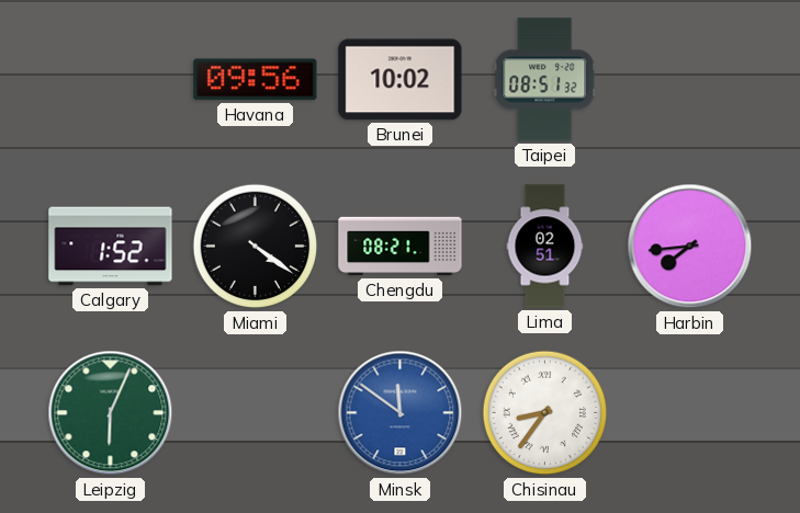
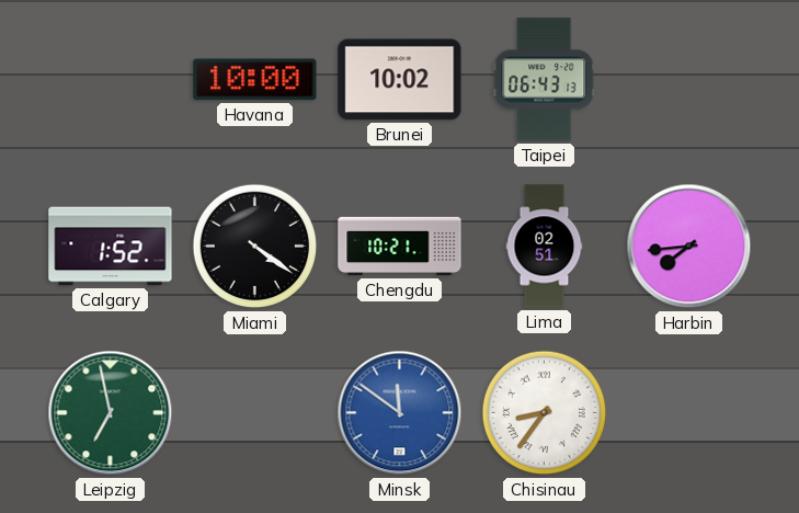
Havana: 09:56 -> 10:00 (255, 80)
Taipei: 08:51 -> 06:43 (545, 80)
Chengdu: 08:21 -> 10:21 (400, 247)
Leipzig: 6:04 -> 6:58 (111, 413)
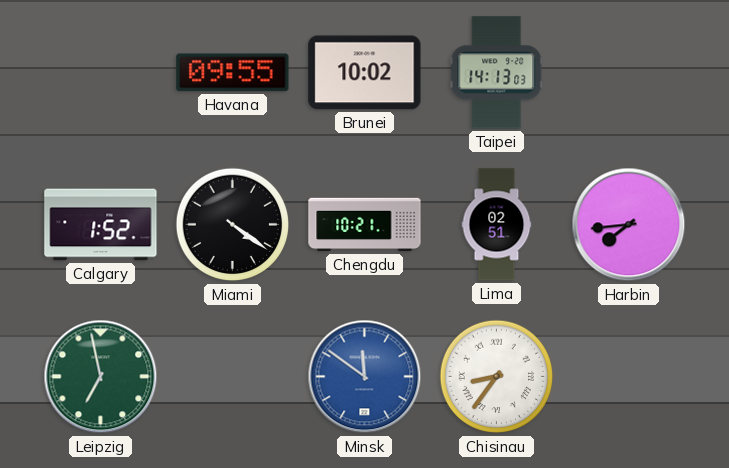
Havana: 10:00 -> 09:55 (233, 73)
Taipei: 06:43 -> 14:13 (497, 73)
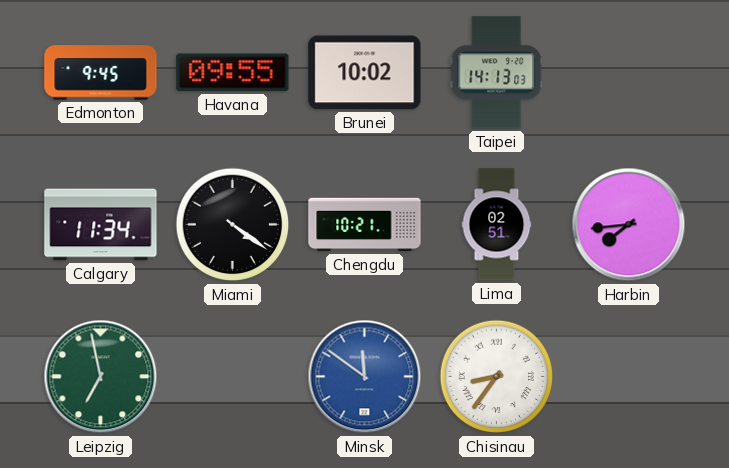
Edmonton: none -> 9:45 (101, 73)
Calgary: 1:52 -> 11:34 (101, 225)
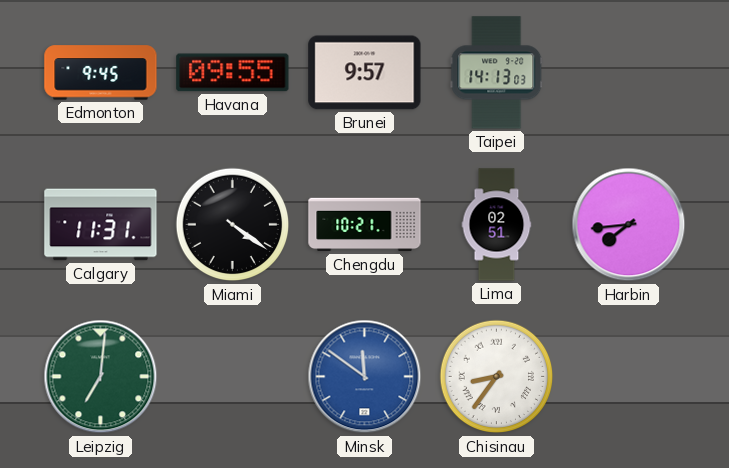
Brunei: 10:02 -> 9:57 (365, 73)
Calgary: 11:34 -> 11:31 (101, 225)
Leipzig: 6:58 -> 7:01 (101, 377)
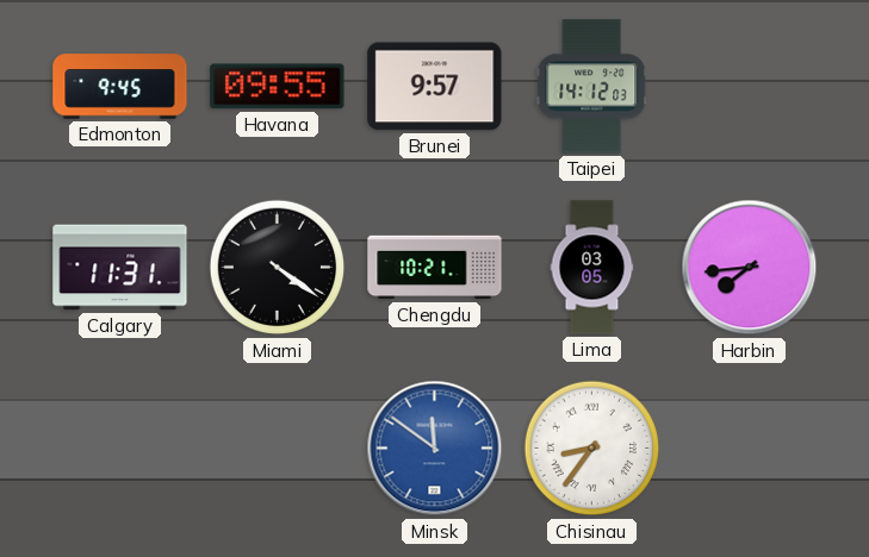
Taipei: 14:13 -> 14:12 (592, 87)
Lima: 02:51 -> 03:05 (592, 268)
Leipzig: 7:01 -> none (101, 377)
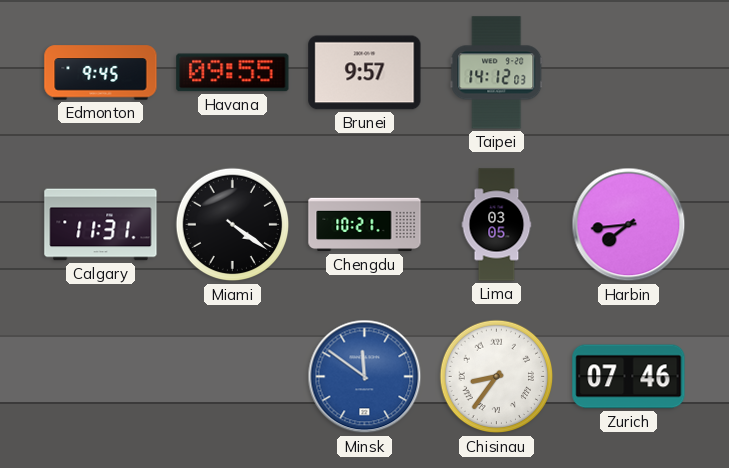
Zurich: none -> 07:46 (629, 377)
